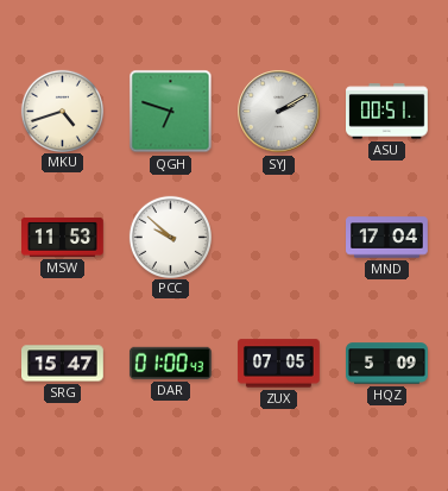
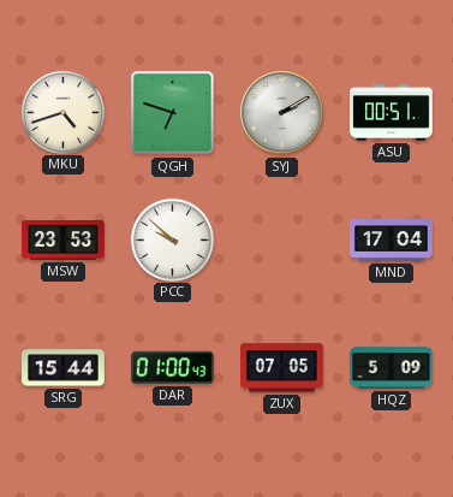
MSW: 11:53 -> 23:53 (64, 239)
SRG: 15:47 -> 15:44 (64, 368)
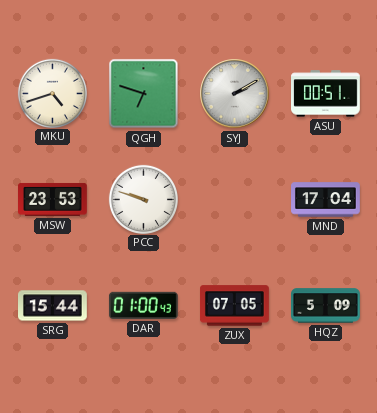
PCC: 9:52 -> 9:48 (143, 199)
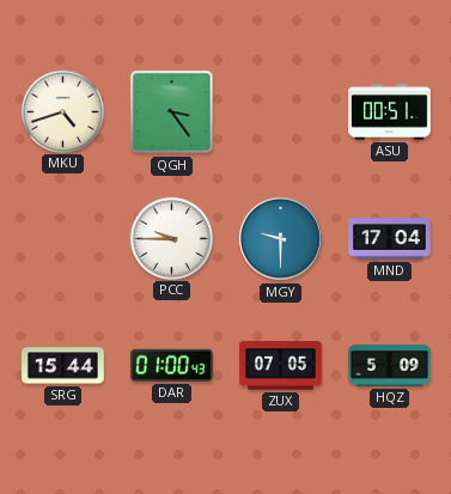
QGH: 6:48 -> 3:24 (172, 112)
SYJ: 2:10 -> none (235, 94)
MSW: 23:53 -> none (53, 199)
PCC: 9:48 -> 9:45 (171, 238)
MGY: none -> 9:30 (281, 239)
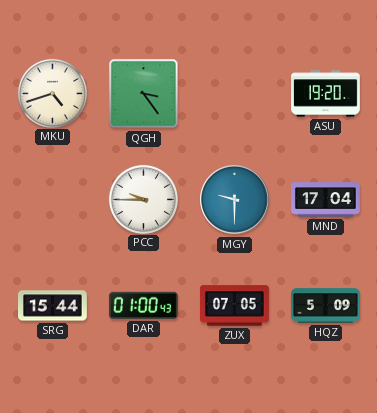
ASU: 00:51 -> 19:20 (326, 94)
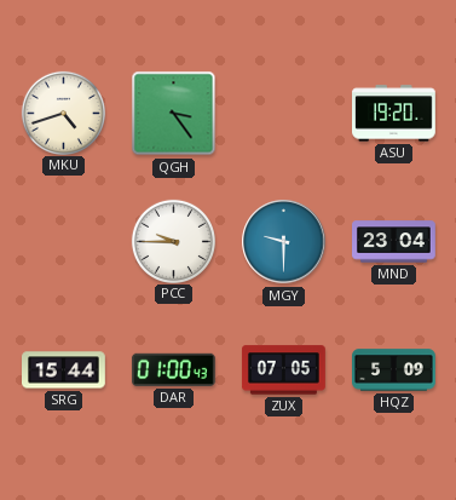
MND: 17:04 -> 23:04 (394, 242)
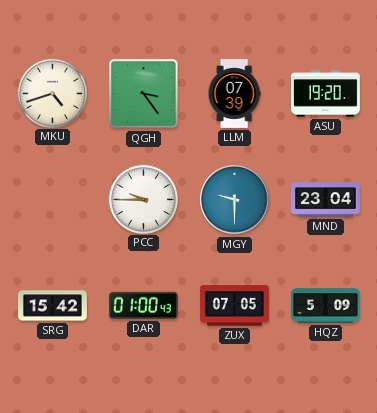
LLM: none -> 07:39 (234, 94)
SRG: 15:44 -> 15:42 (53, 306)
